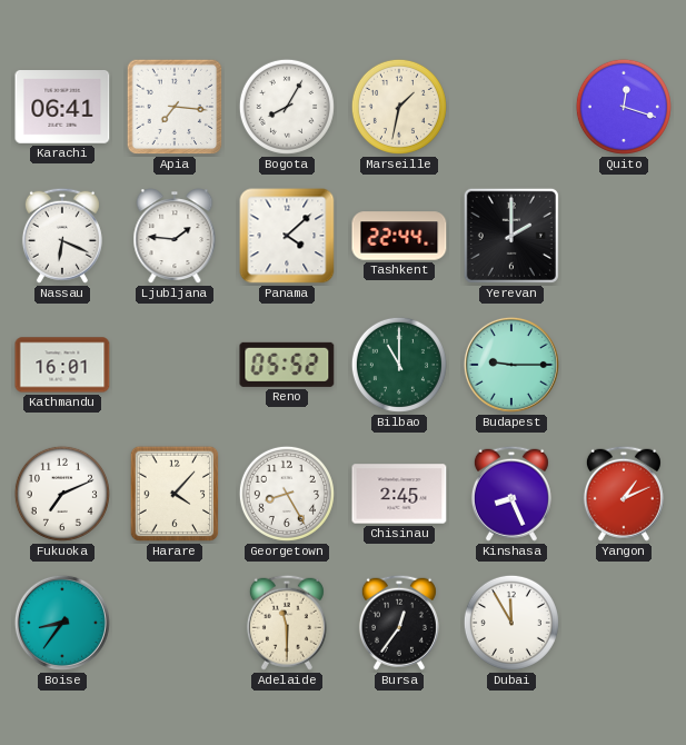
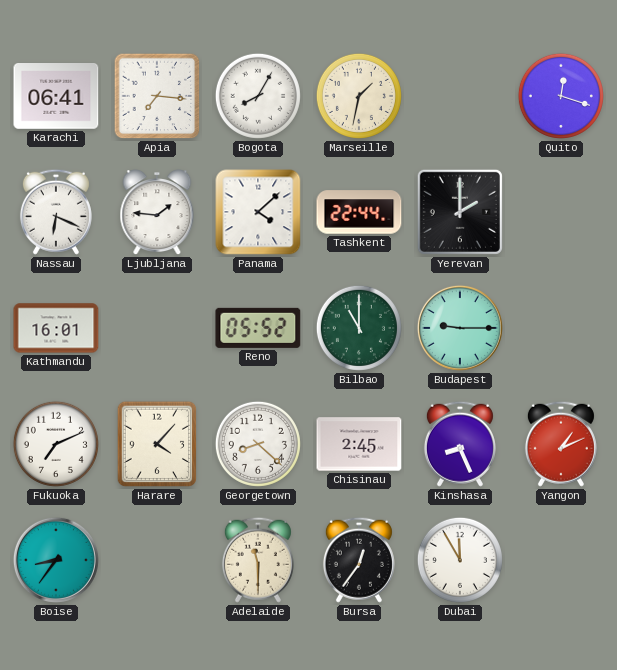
Georgetown: 8:25 -> 8:22 (258, 444)
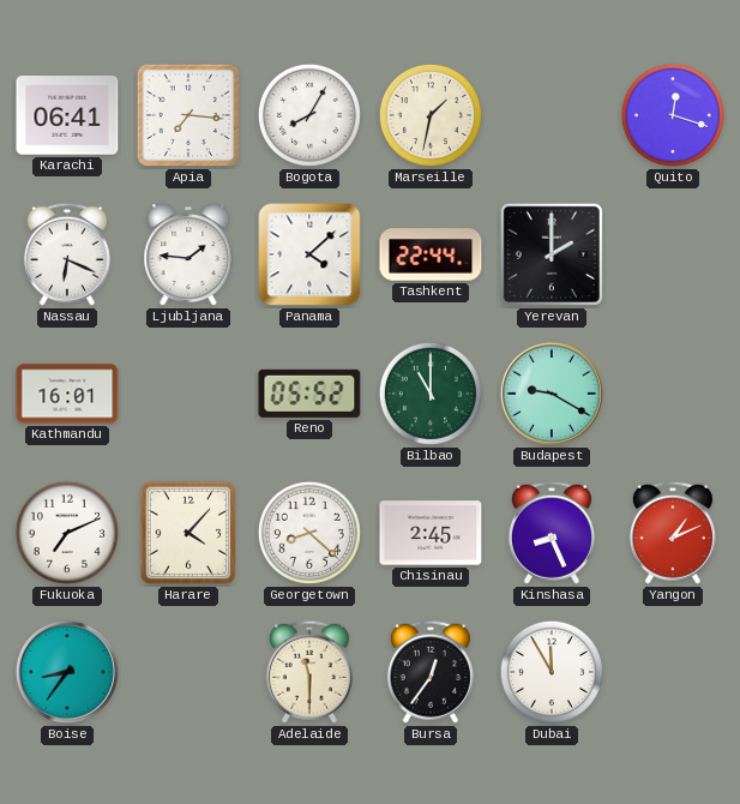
Budapest: 9:15 -> 9:20 (552, 394)
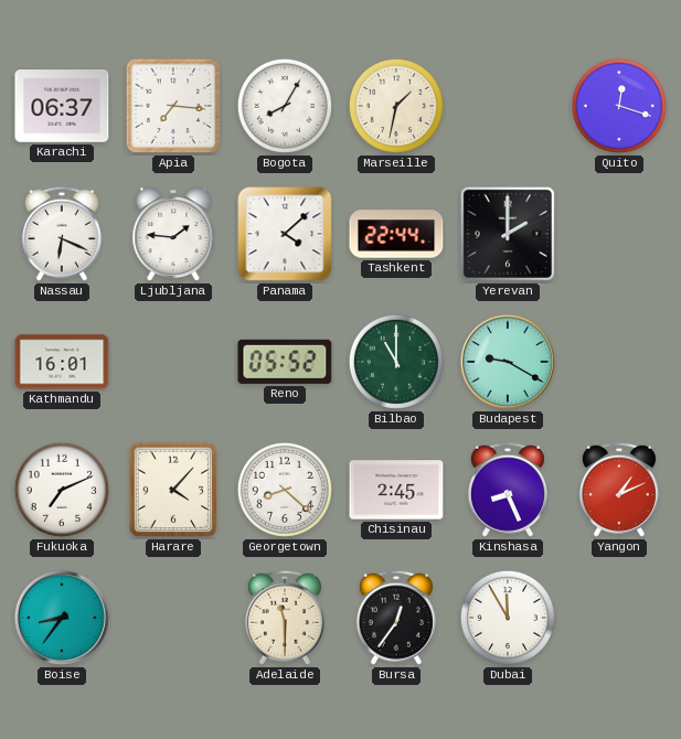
Karachi: 06:41 -> 06:37 (62, 107)
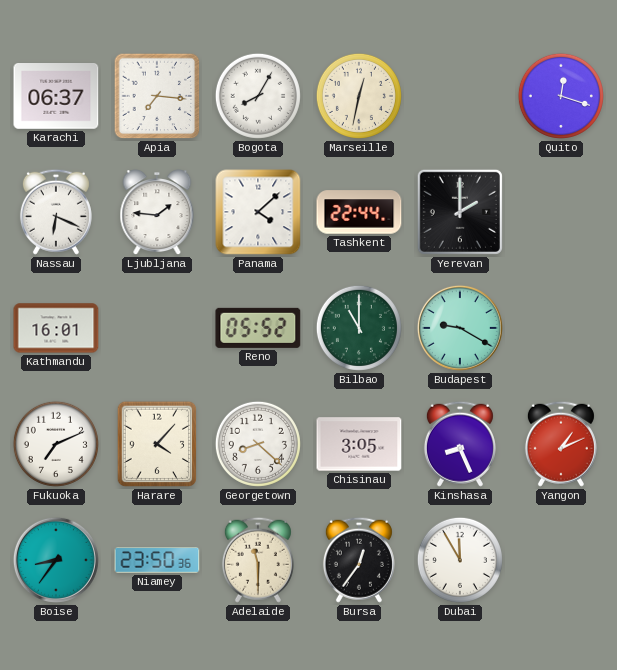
Marseille: 1:32 -> 12:32 (359, 96)
Chisinau: 2:45 -> 3:05 (359, 444)
Niamey: none -> 23:50 (157, 561)
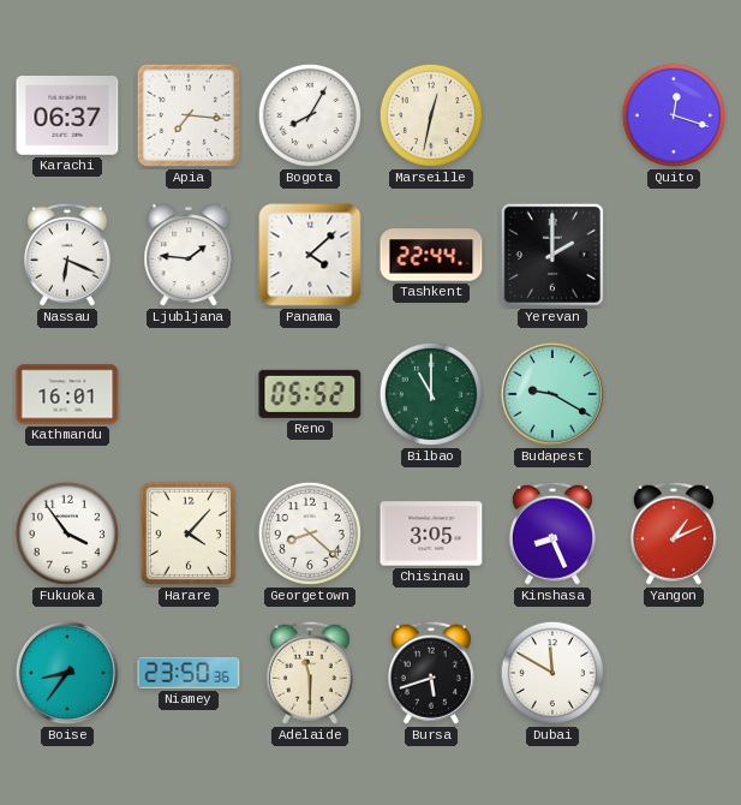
Fukuoka: 7:11 -> 3:54 (67, 533)
Bursa: 12:36 -> 5:42 (431, 673)
Dubai: 11:55 -> 11:50 (552, 673)
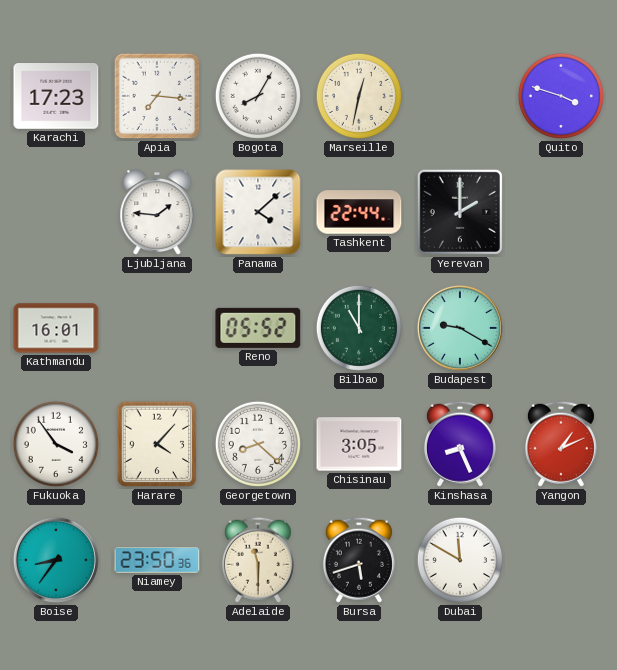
Karachi: 06:37 -> 17:23 (56, 97)
Quito: 12:18 -> 3:48 (561, 96)
Nassau: 6:19 -> none (67, 255)
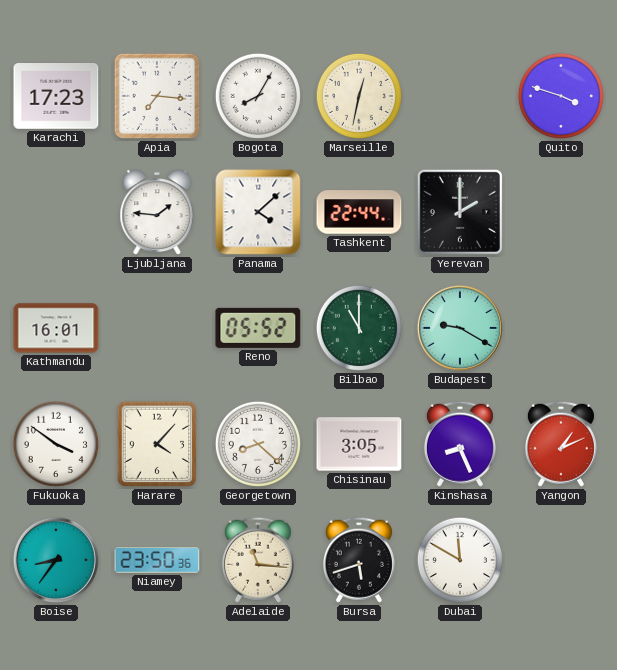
Fukuoka: 3:54 -> 3:51 (56, 444)
Adelaide: 11:30 -> 11:16 (258, 560)
